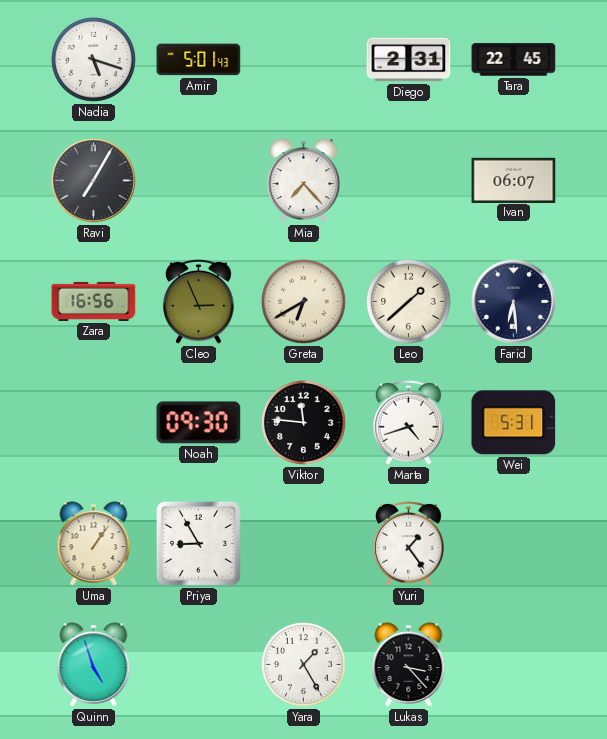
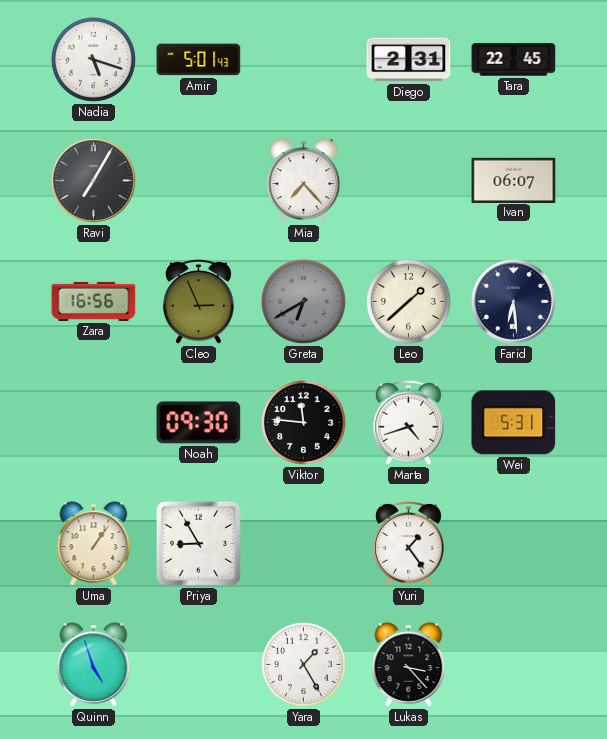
Greta dial: cream -> grey (303, 301)
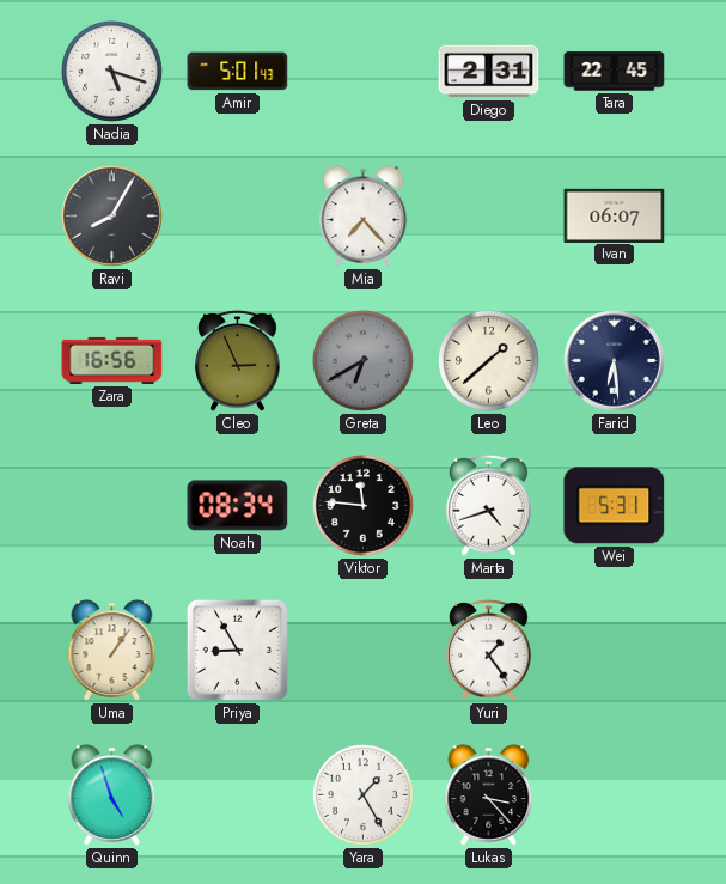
Ravi: 7:05 -> 8:05 (112, 217)
Noah: 09:30 -> 08:34 (238, 506)
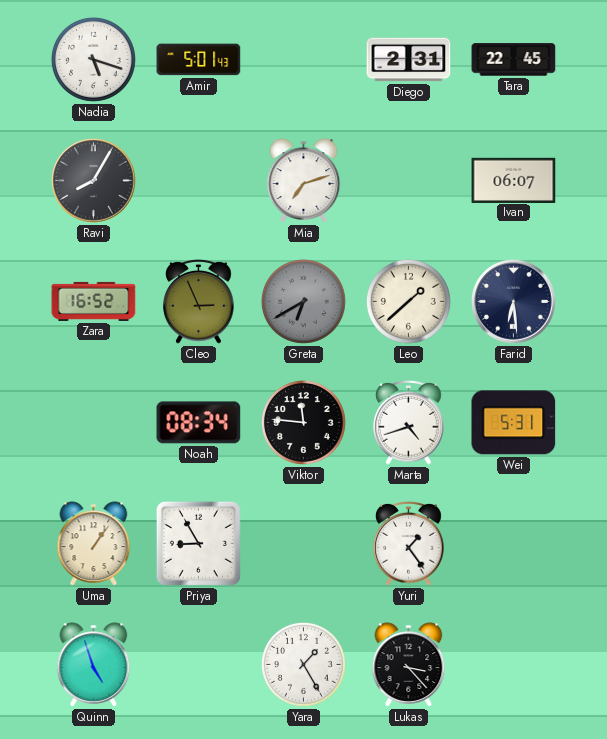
Mia: 7:23 -> 7:12 (304, 181)
Zara: 16:56 -> 16:52 (94, 301)
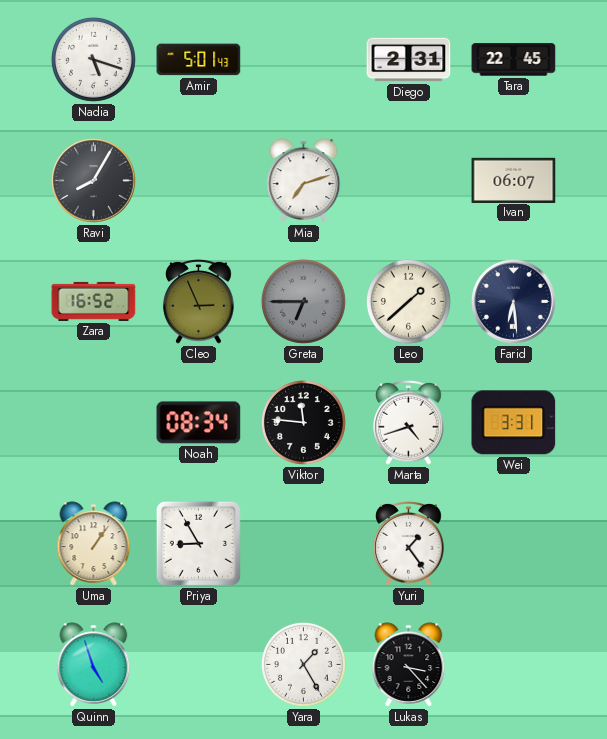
Greta: 6:40 -> 6:45 (303, 301)
Wei: 5:31 -> 3:31 (514, 423)
